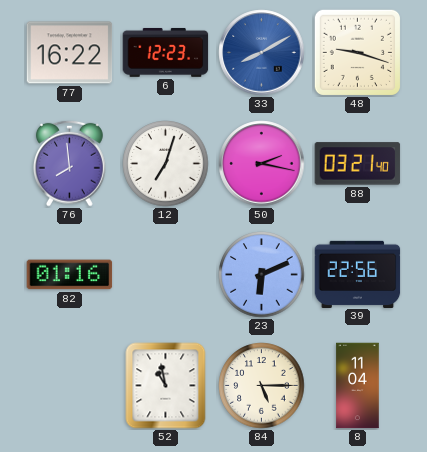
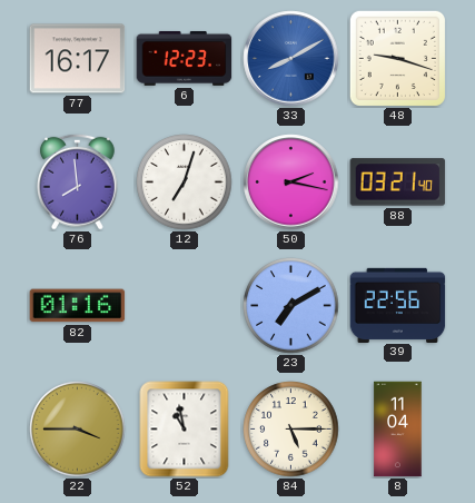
77: 16:22 -> 16:17 (78, 59)
23: 6:11 -> 7:10 (291, 306)
22: none -> 3:45 (78, 430)
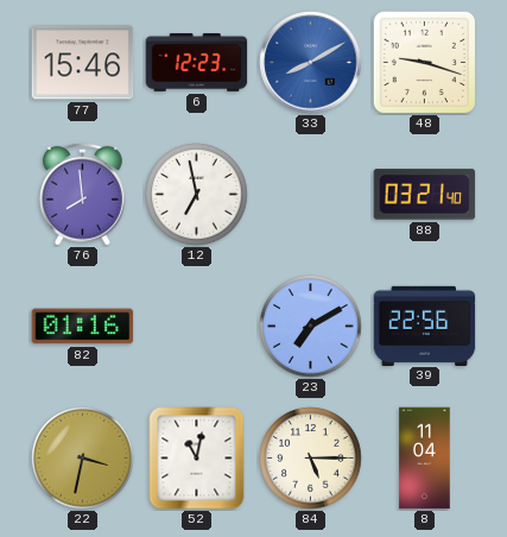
77: 16:17 -> 15:46 (83, 63)
12: 7:03 -> 6:58 (197, 195)
50: 2:17 -> none (291, 183)
22: 3:45 -> 3:32 (83, 459)
52: 10:58 -> 11:02 (197, 459)
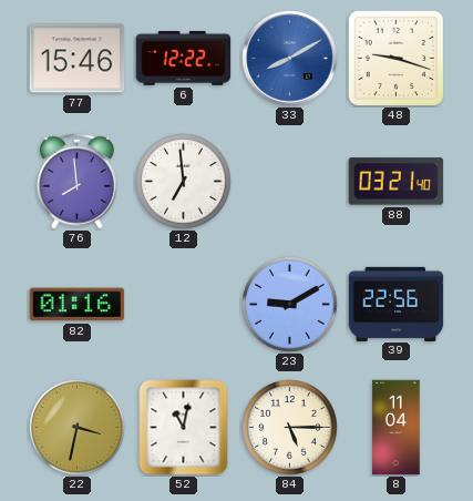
6: 12:23 -> 12:22 (184, 58)
12: 6:58 -> 6:59 (184, 182)
23: 7:10 -> 9:10 (290, 305)
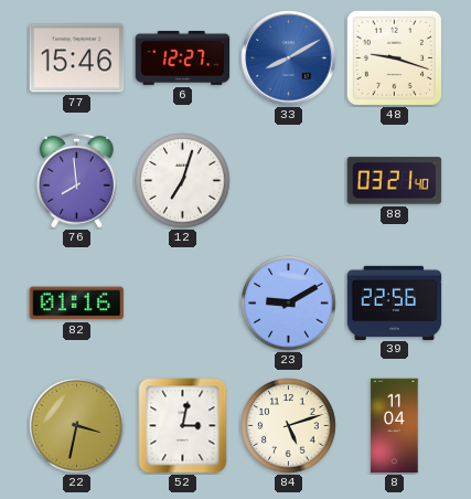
6: 12:22 -> 12:27 (183, 57)
12: 6:59 -> 7:03 (183, 181)
52: 11:02 -> 3:02 (183, 426)
84: 5:15 -> 5:12 (289, 426)
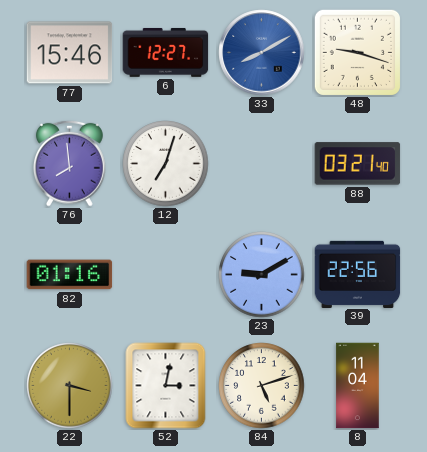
22: 3:32 -> 3:30 (70, 386)
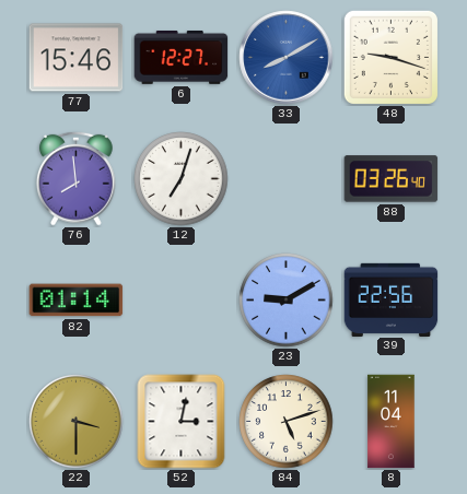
88: 03:21 -> 03:26 (392, 179)
82: 01:16 -> 01:14 (77, 301)
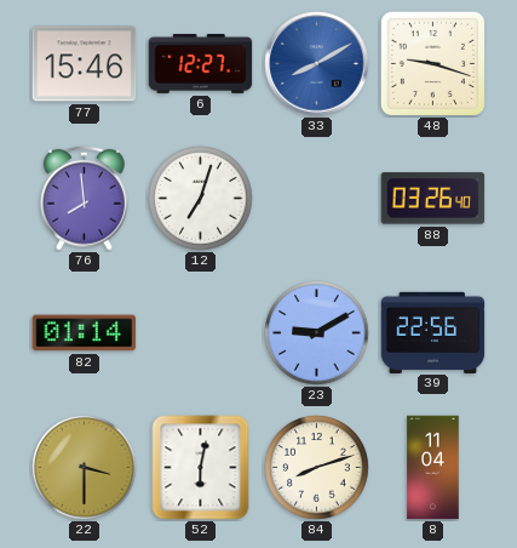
52: 3:02 -> 6:02 (201, 468)
84: 5:12 -> 8:12 (317, 468)
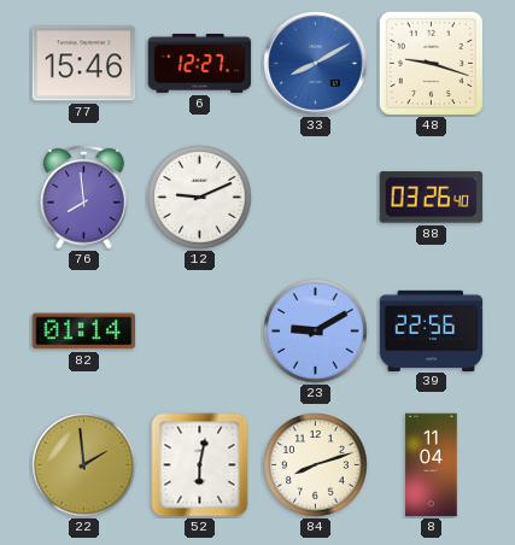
12: 7:03 -> 9:11 (200, 198)
22: 3:30 -> 1:59 (84, 465)
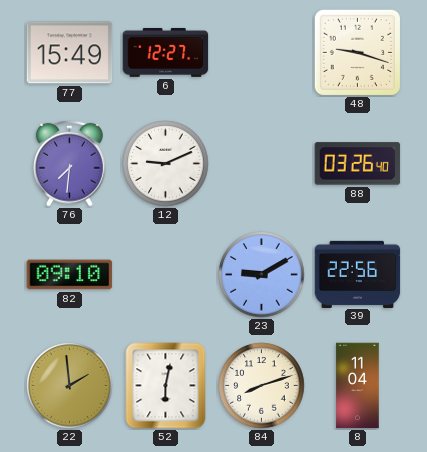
77: 15:46 -> 15:49 (70, 53)
33: 8:10 -> none (316, 64)
76: 7:59 -> 7:31 (70, 163)
82: 01:14 -> 09:10 (70, 275)
